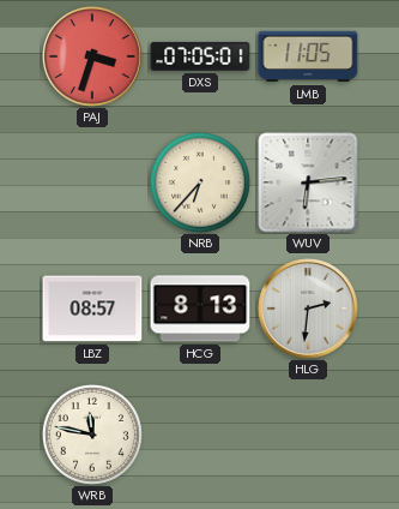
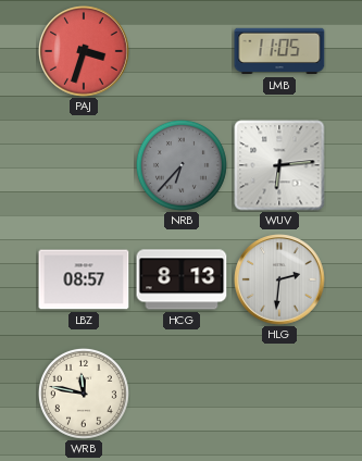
DXS: 07:05 -> none (200, 56)
NRB dial: cream -> grey (182, 165)
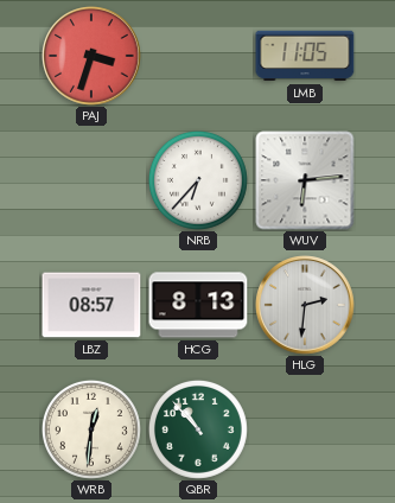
NRB dial: grey -> white (198, 180)
WRB: 11:47 -> 12:31 (91, 429)
QBR: none -> 10:53 (198, 429)
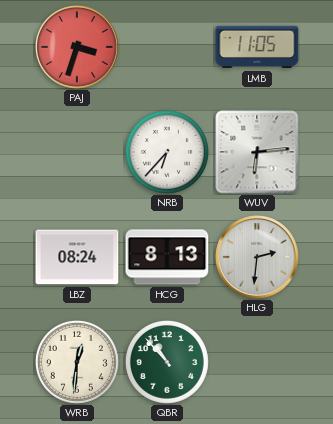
LBZ: 08:57 -> 08:24 (77, 257)
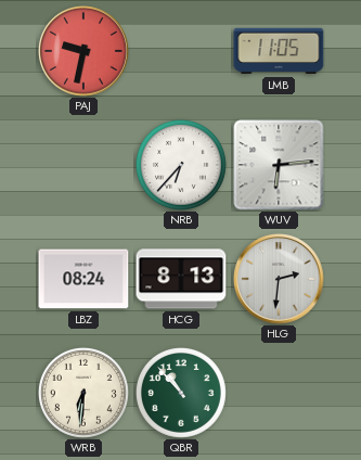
PAJ: 3:33 -> 9:32 (83, 51)
WRB: 12:31 -> 6:31 (83, 393)
